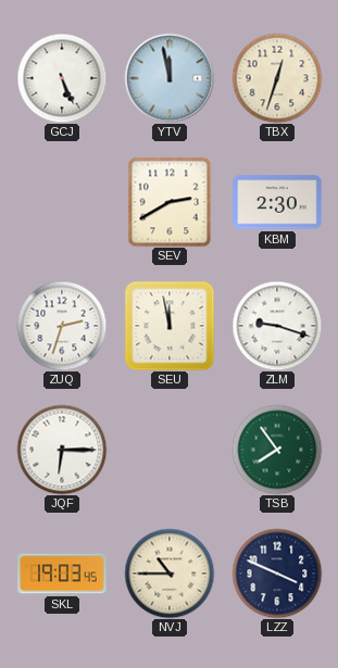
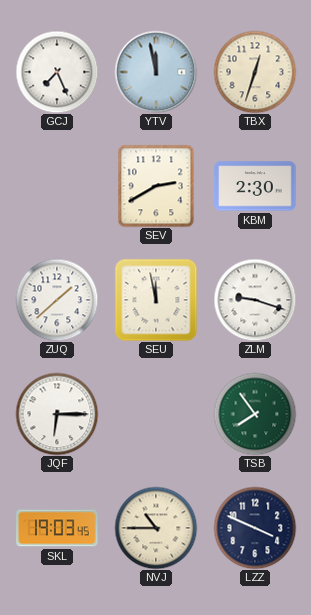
GCJ: 5:26 -> 7:26 (57, 72)
ZUQ: 2:33 -> 1:38 (57, 300)
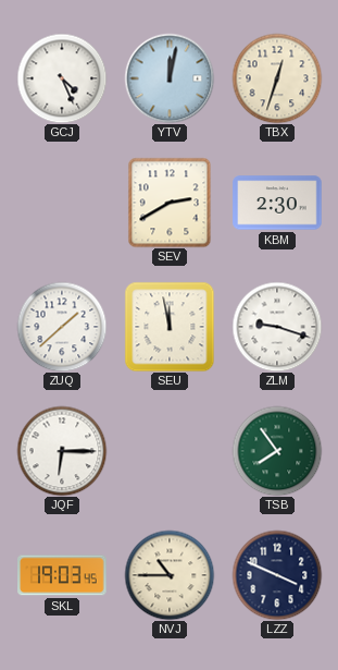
GCJ: 7:26 -> 4:26 (62, 78)
YTV: 11:58 -> 12:02 (170, 78)
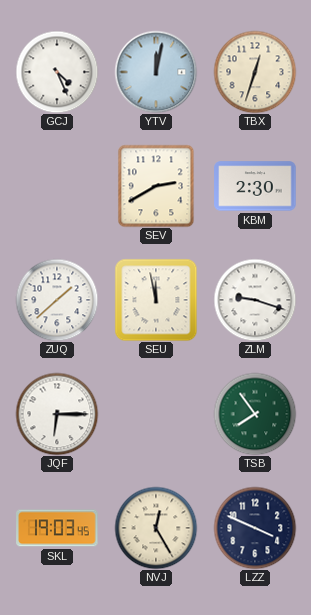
NVJ: 10:45 -> 12:25 (156, 528)
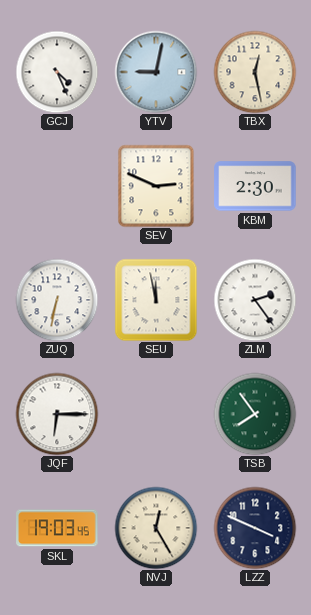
YTV: 12:02 -> 9:02 (156, 72)
TBX: 12:33 -> 12:28 (255, 72)
SEV: 2:40 -> 2:49 (156, 186)
ZUQ: 1:38 -> 6:32 (57, 300)
ZLM: 9:18 -> 2:24 (255, 300)
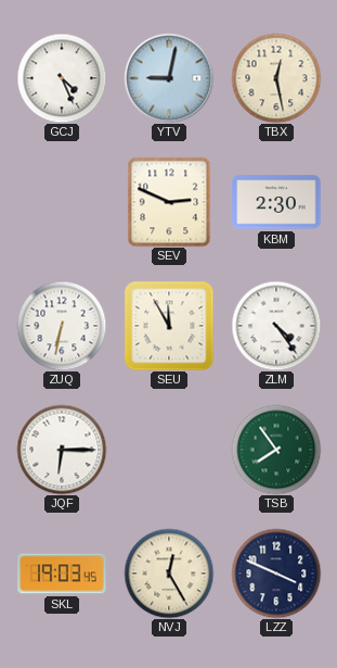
SEU: 11:58 -> 11:55 (169, 326)
ZLM: 2:24 -> 4:24 (276, 326)
